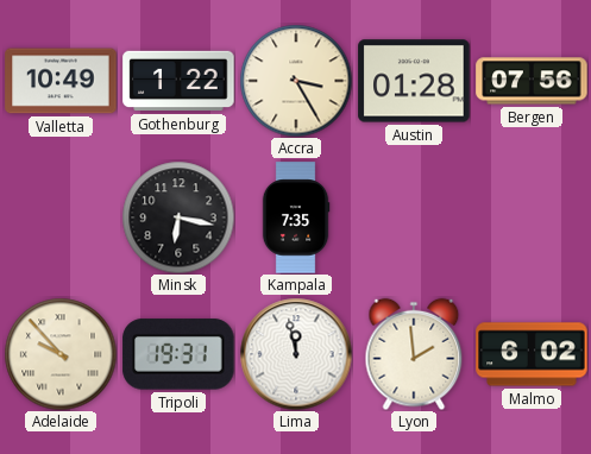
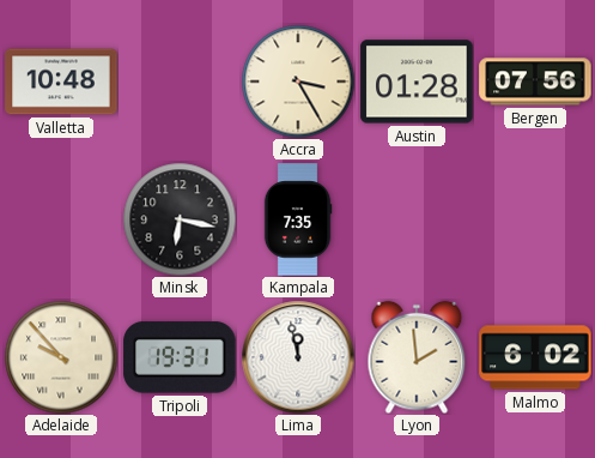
Valletta: 10:49 -> 10:48 (61, 82)
Gothenburg: 1:22 -> none (178, 81)
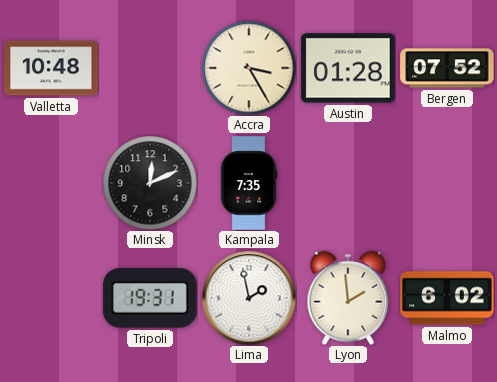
Bergen: 07:56 -> 07:52 (447, 68)
Minsk: 6:17 -> 12:11 (150, 183)
Adelaide: 9:53 -> none (61, 357)
Lima: 11:58 -> 1:58 (249, 298)
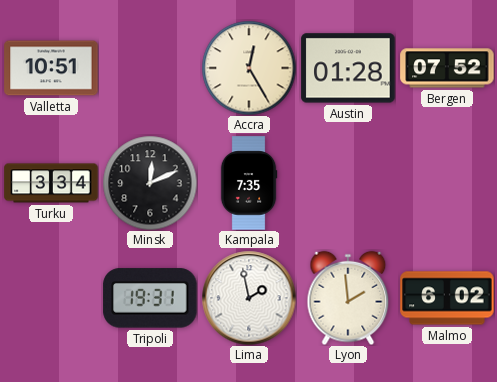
Valletta: 10:48 -> 10:51 (51, 68)
Accra: 3:25 -> 12:25 (249, 68)
Turku: none -> 3:34 (51, 183)
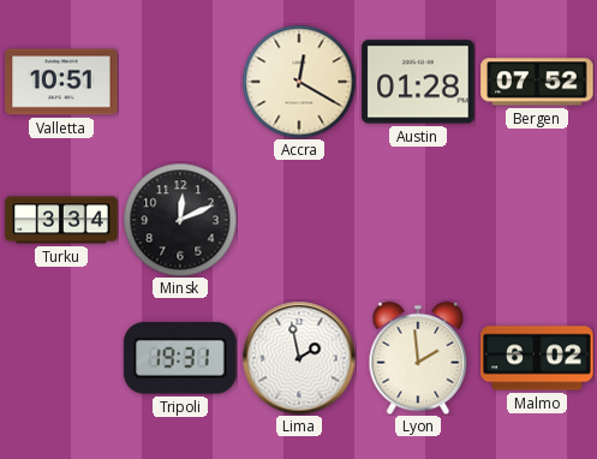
Accra: 12:25 -> 12:20 (299, 82)
Kampala: 7:35 -> none (249, 183)
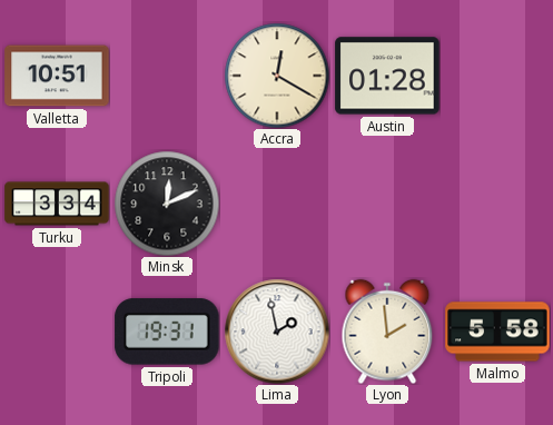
Bergen: 07:52 -> none (537, 82)
Malmo: 6:02 -> 5:58 (497, 332)
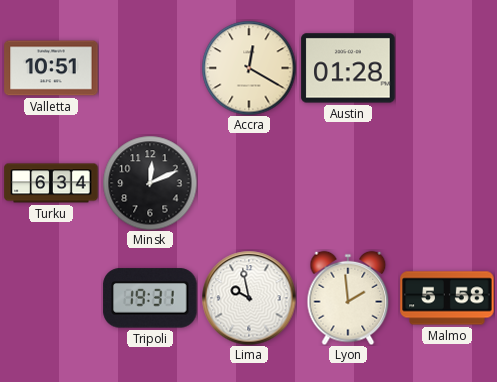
Turku: 3:34 -> 6:34 (51, 183)
Lima: 1:58 -> 9:58 (249, 298)
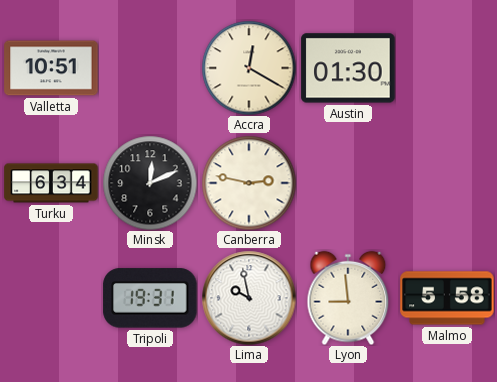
Austin: 01:28 -> 01:30 (348, 68)
Canberra: none -> 2:47 (249, 183)
Lyon: 1:59 -> 8:59 (348, 298)
